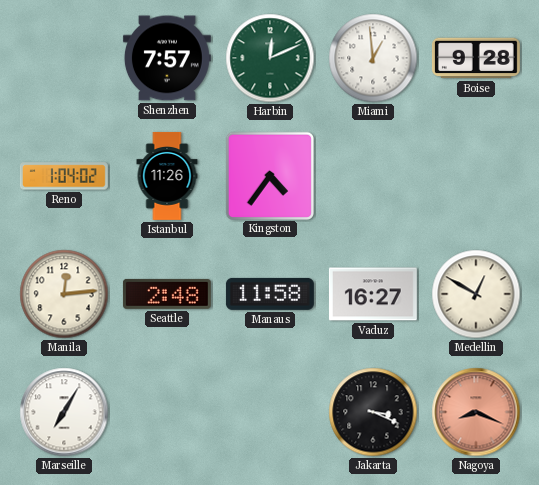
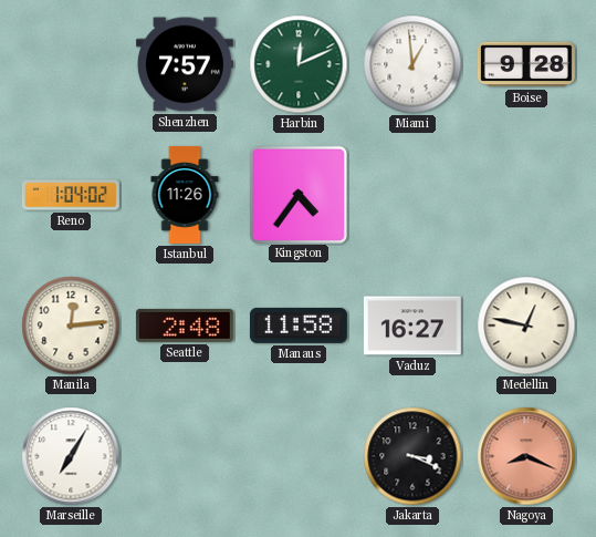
Medellin: 12:50 -> 12:47 (526, 326)
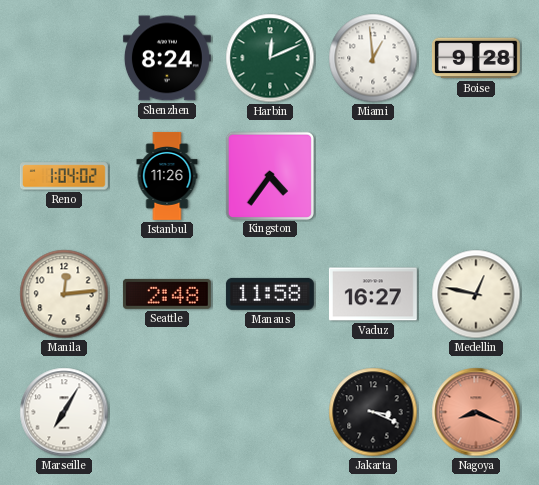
Shenzhen: 7:57 -> 8:24 (167, 58)
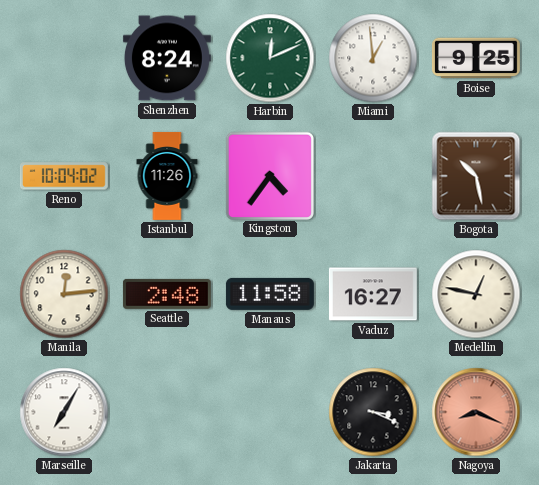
Boise: 9:28 -> 9:25 (476, 58)
Reno: 1:04 -> 10:04 (64, 176)
Bogota: none -> 10:28 (476, 176)
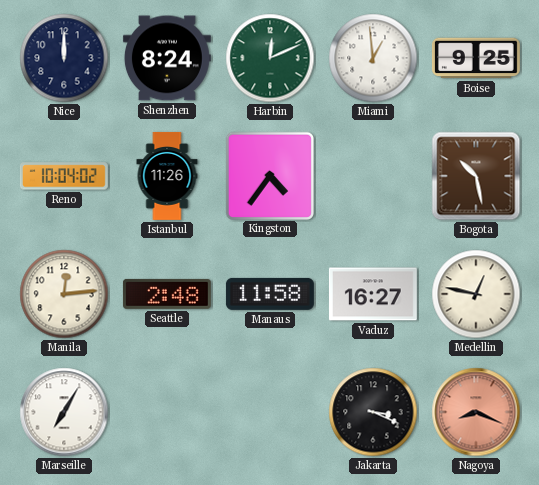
Nice: none -> 12:00 (64, 58)
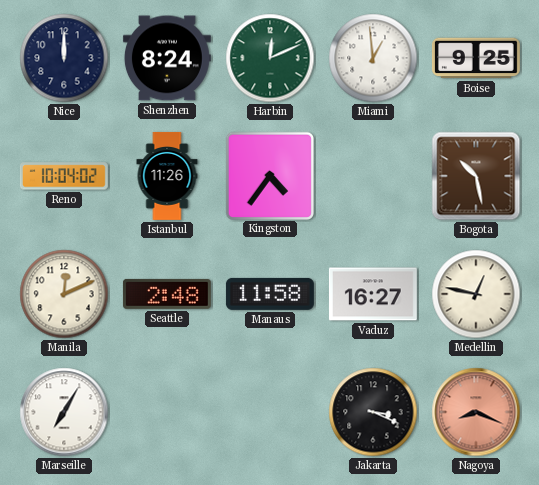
Manila: 12:14 -> 12:11 (64, 294)
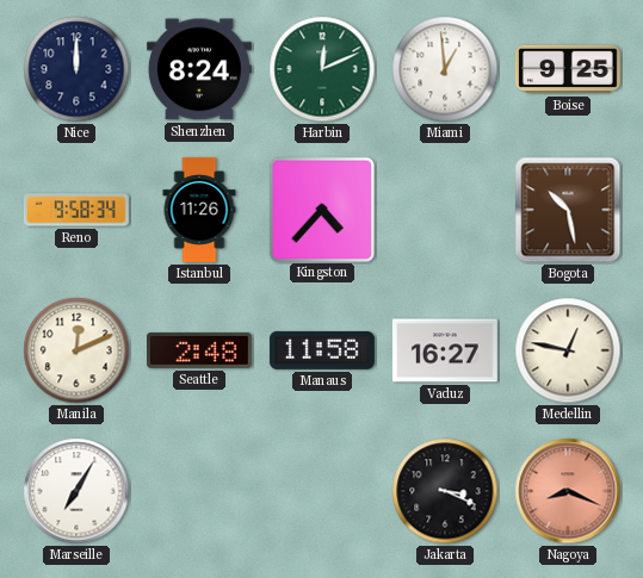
Reno: 10:04 -> 9:58 (76, 210)
Kingston: 4:36 -> 4:37 (321, 209)
